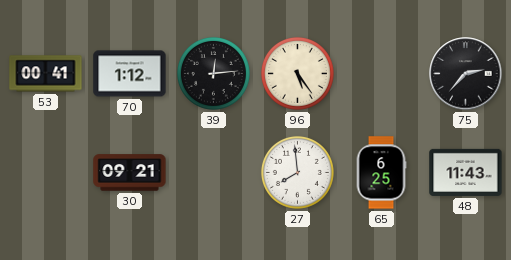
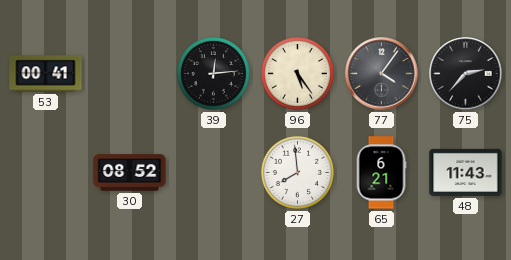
70: 1:12 -> none (130, 74)
77: none -> 4:06 (382, 74)
30: 09:21 -> 08:52 (130, 173)
65: 6:25 -> 6:21 (381, 173)
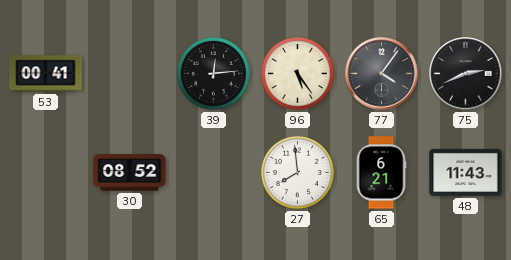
75: 2:37 -> 2:41 (466, 74)
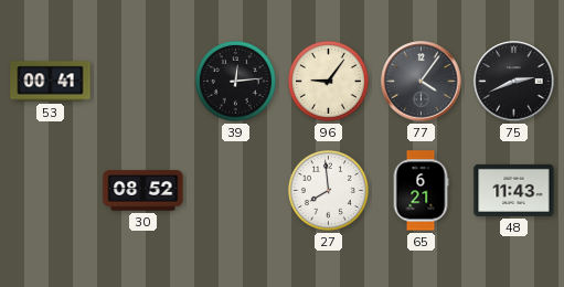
96: 5:24 -> 9:06 (328, 81)
